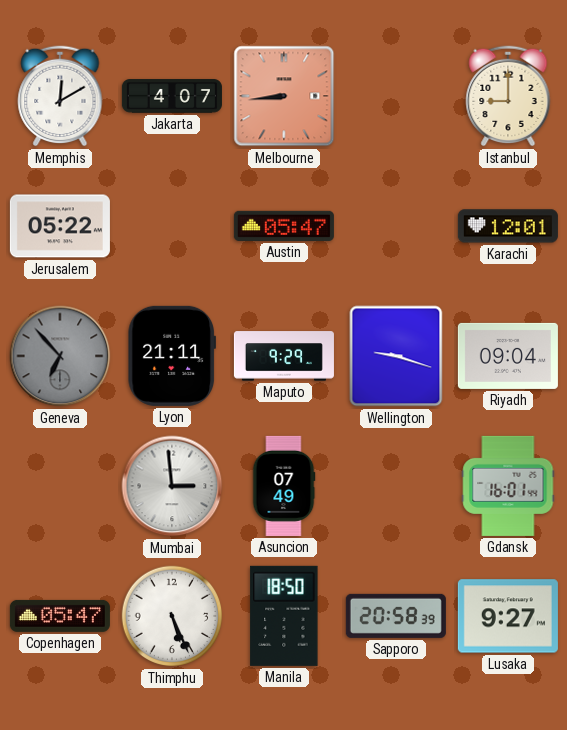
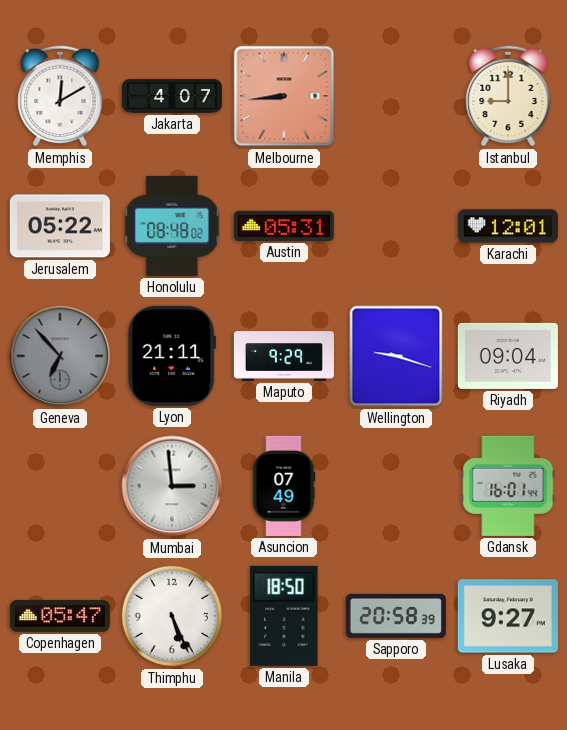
Honolulu: none -> 08:48 (172, 226)
Austin: 05:47 -> 05:31 (284, 226)
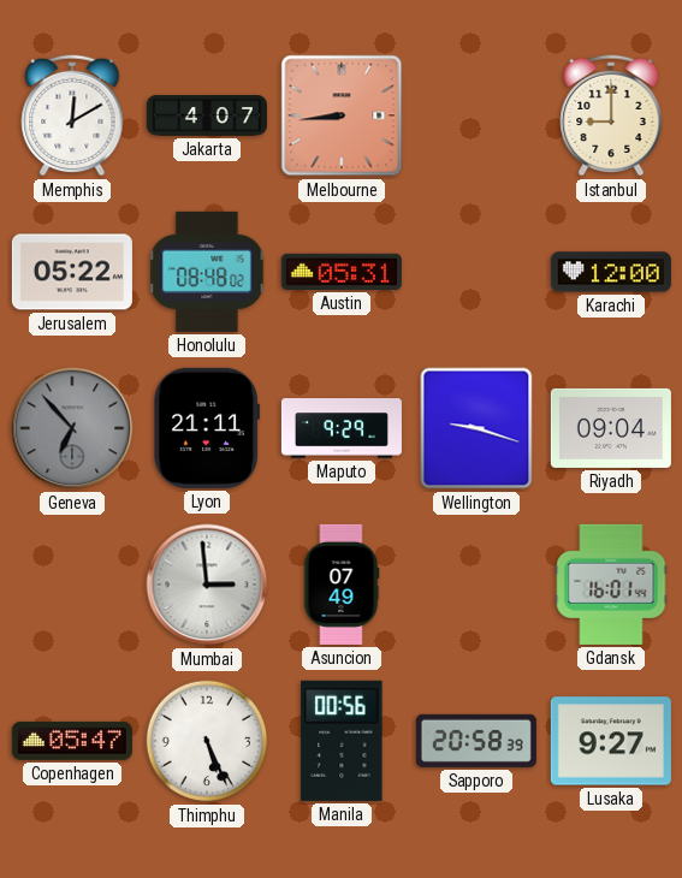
Karachi: 12:01 -> 12:00 (611, 272)
Manila: 18:50 -> 00:56 (342, 741)
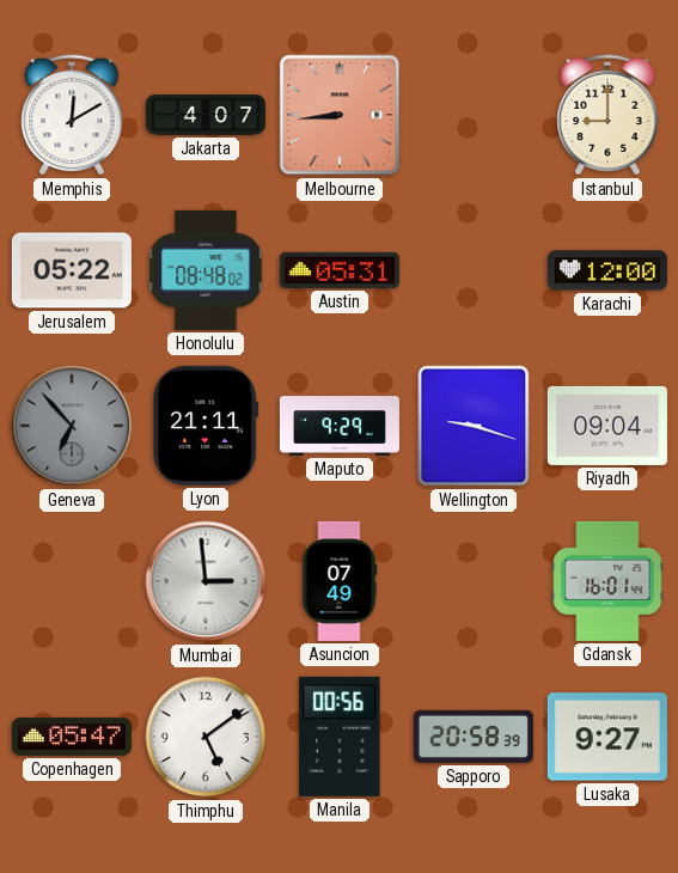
Thimphu: 5:26 -> 5:09 (206, 737)
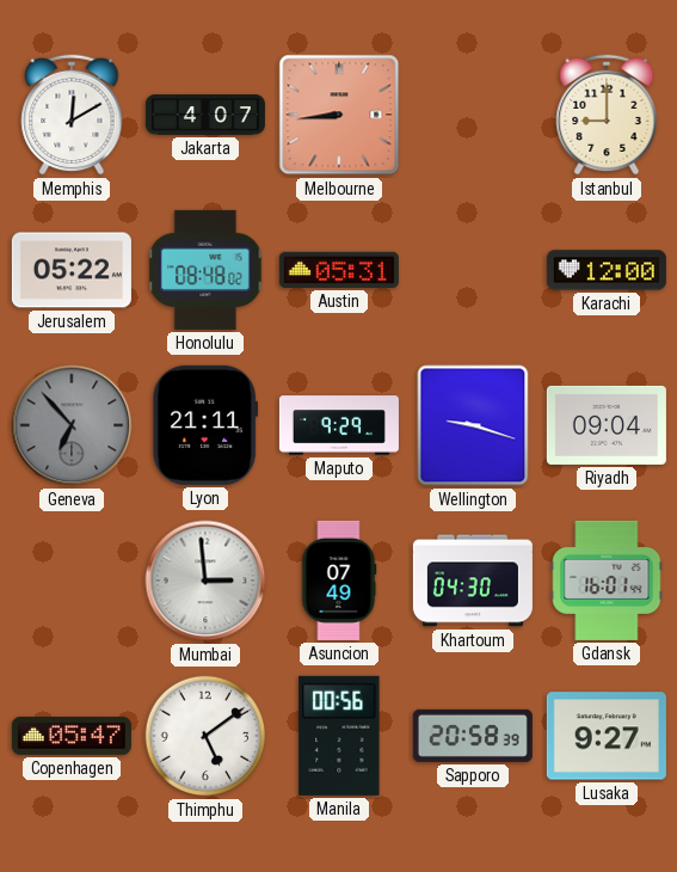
Khartoum: none -> 04:30 (473, 581)
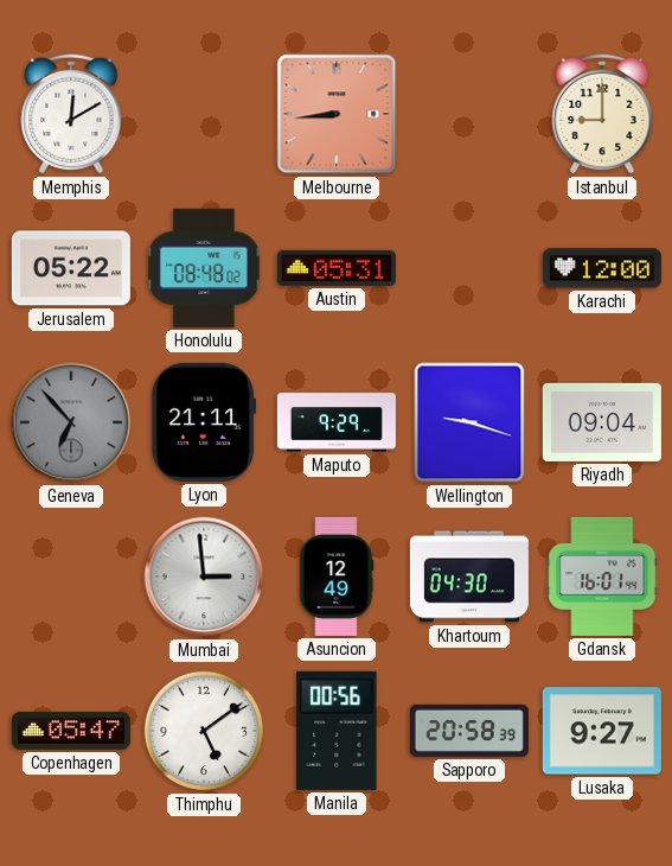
Jakarta: 4:07 -> none (205, 115)
Asuncion: 07:49 -> 12:49 (337, 577)
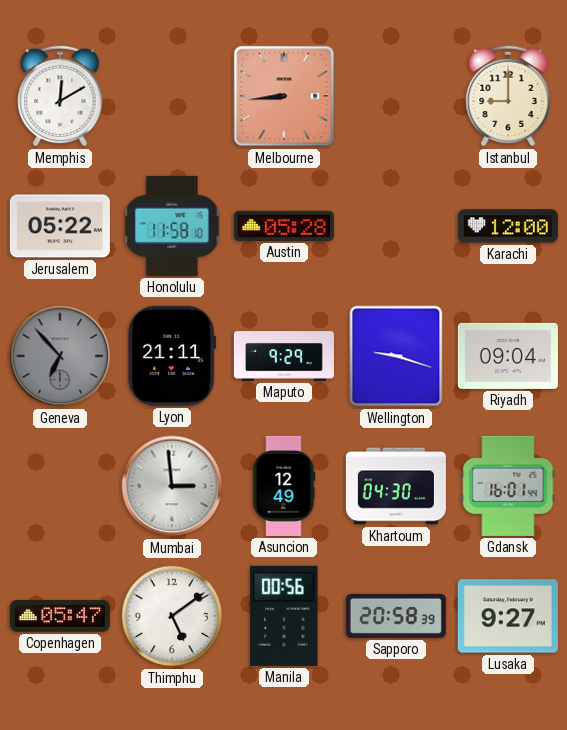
Honolulu: 08:48 -> 11:58 (172, 226)
Austin: 05:31 -> 05:28 (284, 226)
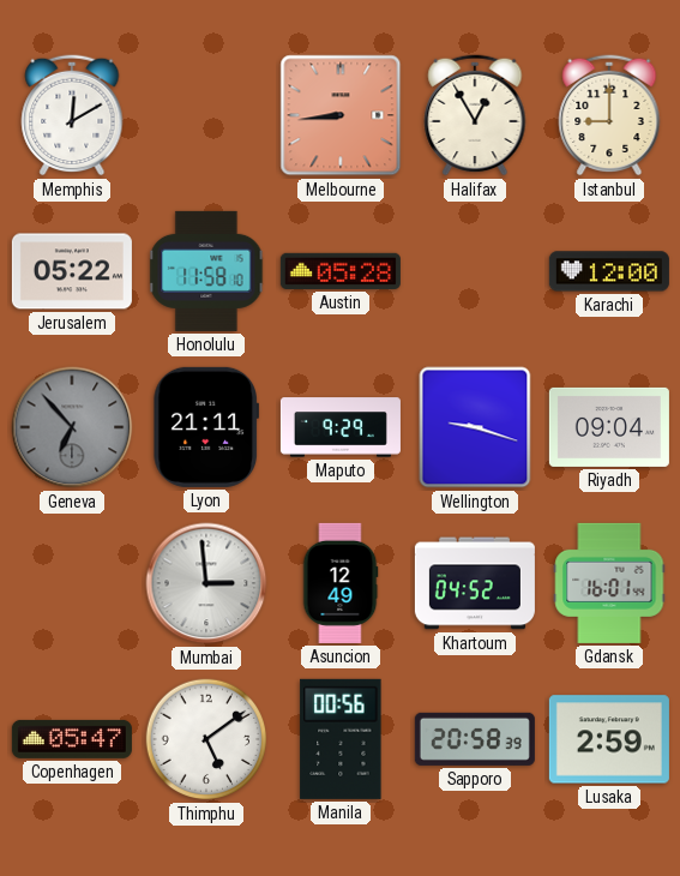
Halifax: none -> 12:55 (475, 115)
Khartoum: 04:30 -> 04:52 (475, 583)
Lusaka: 9:27 -> 2:59 (609, 739)
